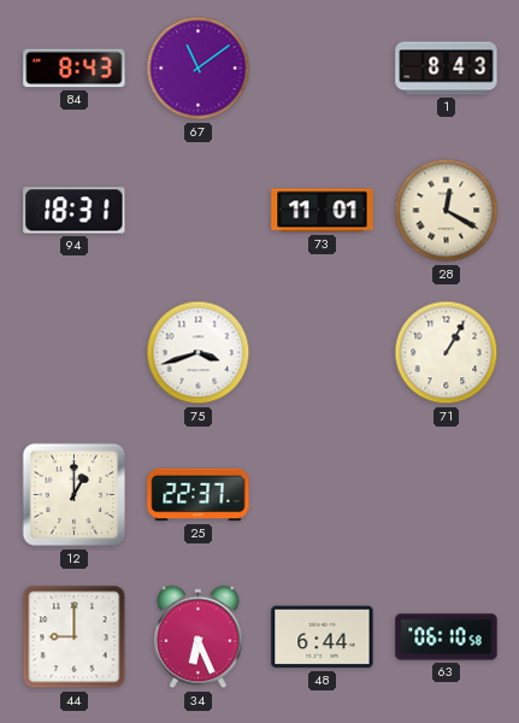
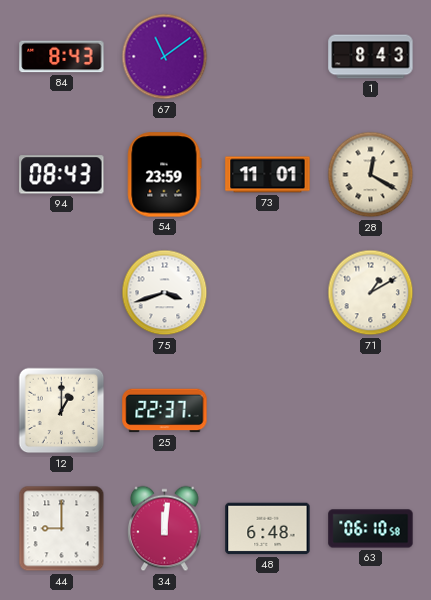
94: 18:31 -> 08:43 (62, 175)
54: none -> 23:59 (165, 175)
71: 1:05 -> 1:10 (371, 293)
34: 6:26 -> 12:01 (165, 529)
48: 6:44 -> 6:48 (268, 529)
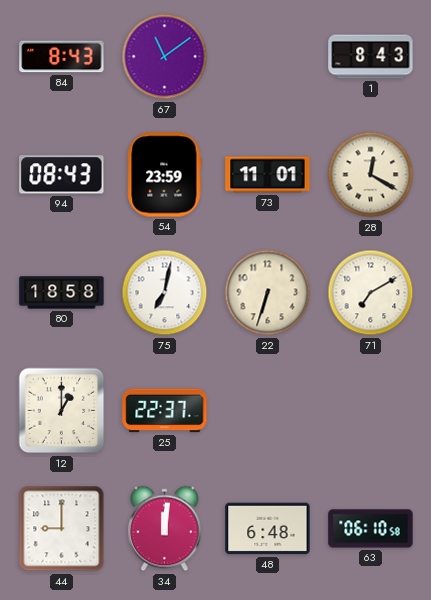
80: none -> 18:58 (62, 293)
75: 3:42 -> 7:02 (165, 293)
22: none -> 6:33 (268, 293)
71: 1:10 -> 7:10 (371, 293)
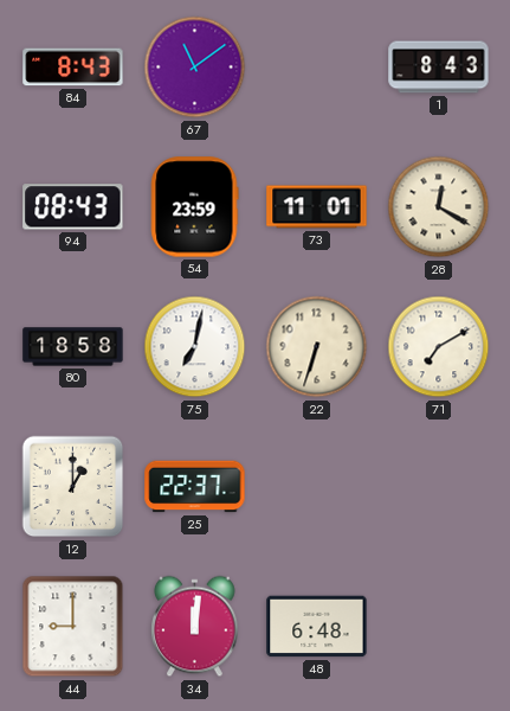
63: 06:10 -> none (371, 529)
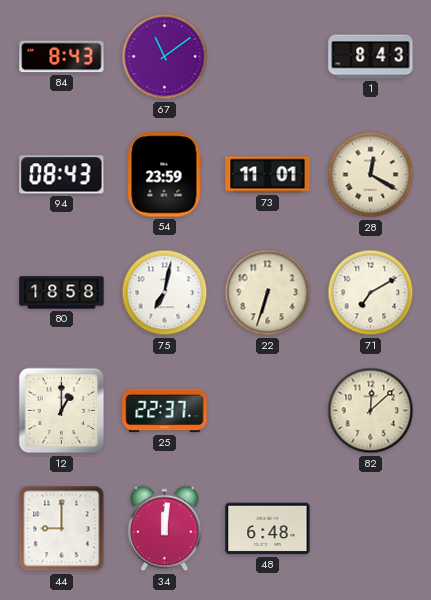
82: none -> 12:08 (371, 411)
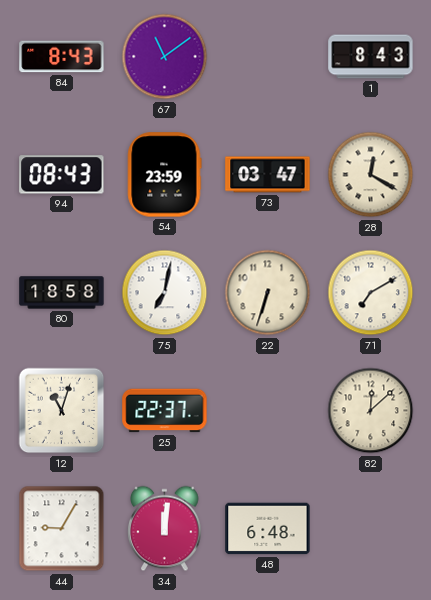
73: 11:01 -> 03:47 (268, 175)
12: 1:00 -> 11:03 (62, 411)
44: 9:00 -> 9:05 (62, 529)
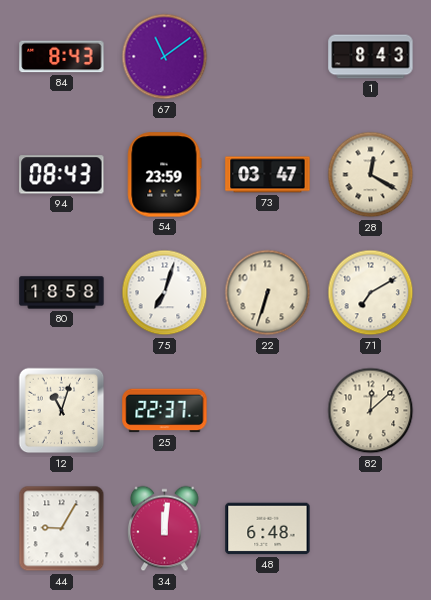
75: 7:02 -> 7:03 (165, 293)
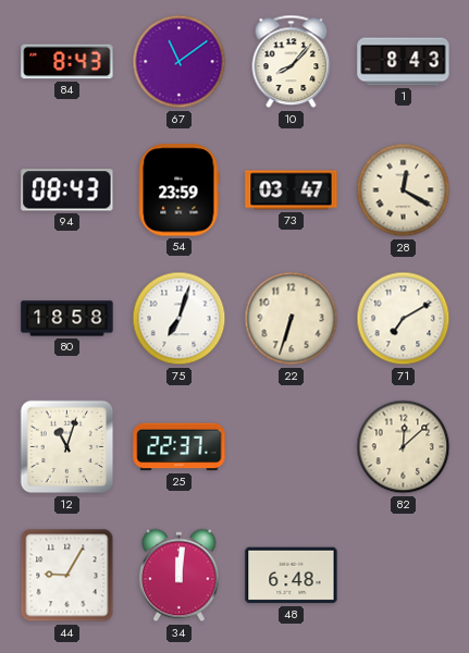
10: none -> 8:07 (292, 62)
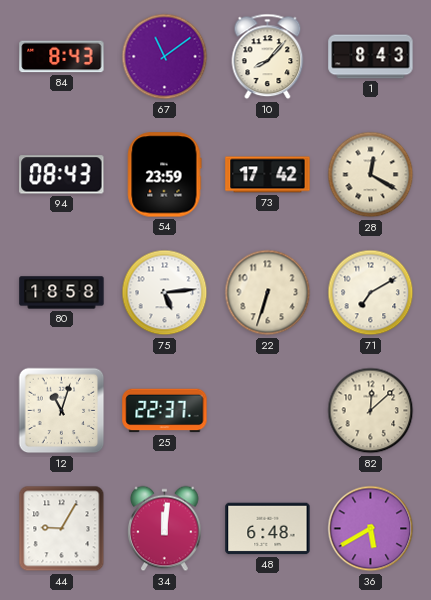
73: 03:47 -> 17:42 (268, 175)
75: 7:03 -> 5:14 (165, 293)
36: none -> 5:40 (371, 529)
